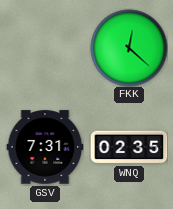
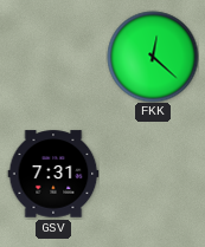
WNQ: 02:35 -> none (129, 147)
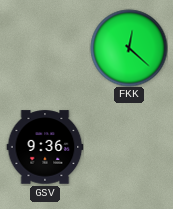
GSV: 7:31 -> 9:36 (45, 147)
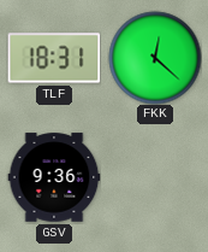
TLF: none -> 18:31 (54, 58)
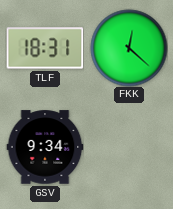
GSV: 9:36 -> 9:34 (45, 147)
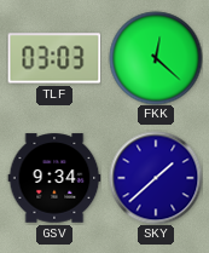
TLF: 18:31 -> 03:03 (54, 58)
SKY: none -> 1:38 (156, 178)
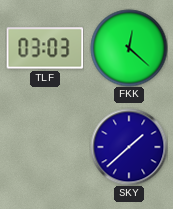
GSV: 9:34 -> none (54, 178)
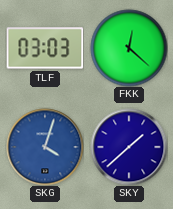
SKG: none -> 4:03 (45, 147)
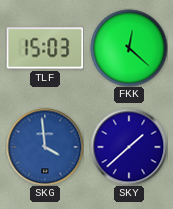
TLF: 03:03 -> 15:03 (45, 48)
SKG: 4:03 -> 3:59 (45, 147)
